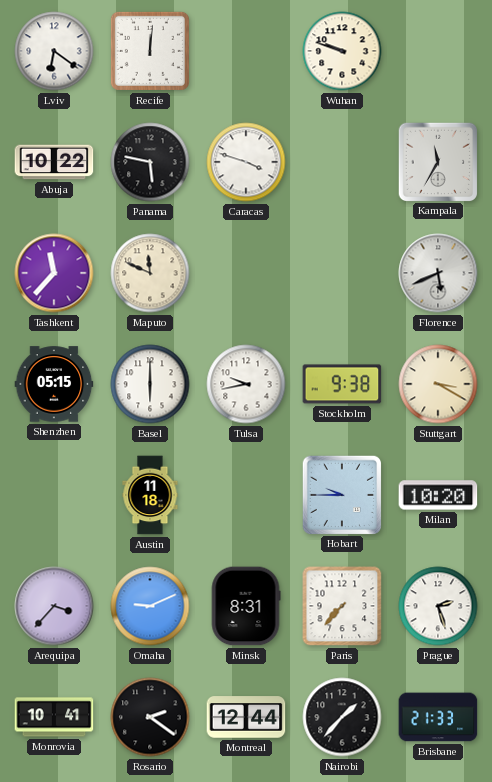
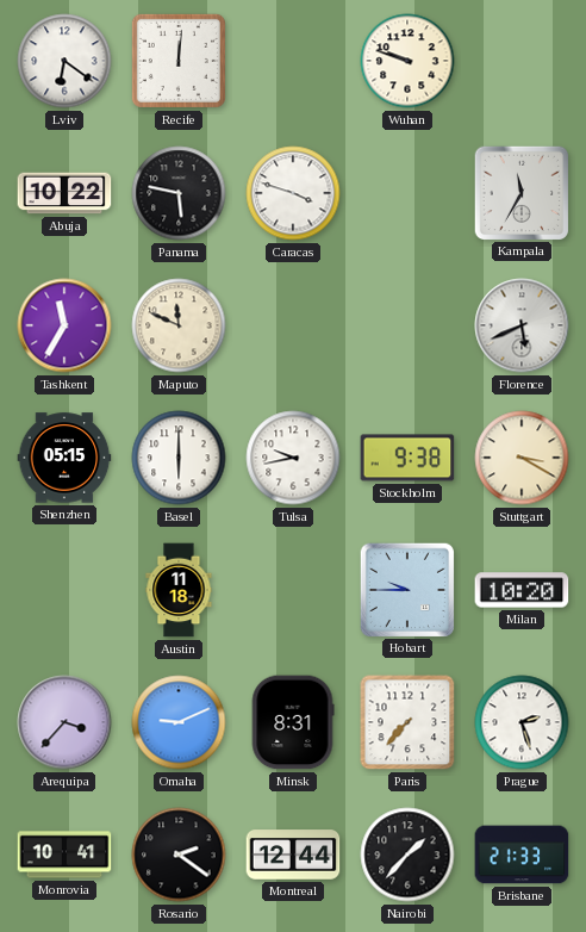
Tashkent: 11:37 -> 11:35 (64, 325)
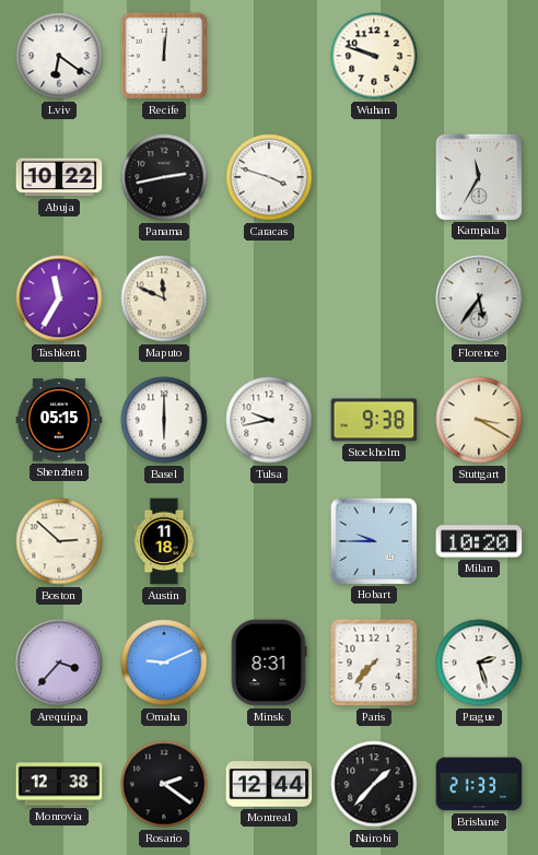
Panama: 5:47 -> 2:43 (164, 177)
Florence: 5:41 -> 5:36 (479, 298)
Boston: none -> 2:52 (59, 541)
Monrovia: 10:41 -> 12:38 (59, 784)
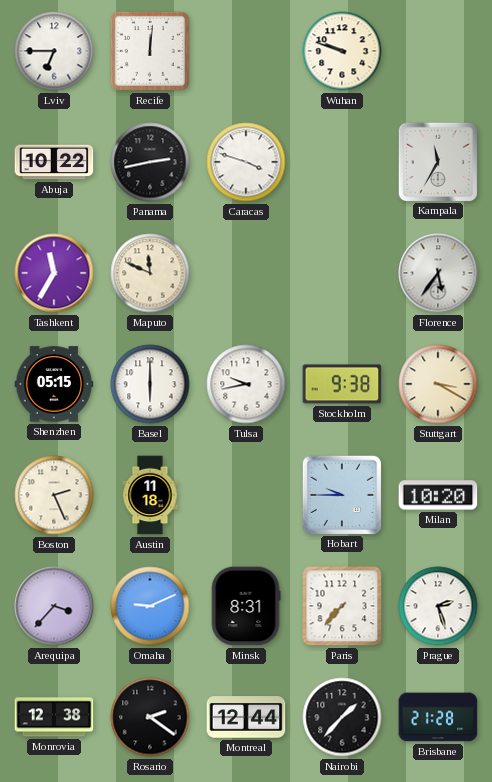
Lviv: 6:21 -> 6:45 (54, 51)
Boston: 2:52 -> 2:26 (54, 495)
Brisbane: 21:33 -> 21:28 (438, 717)
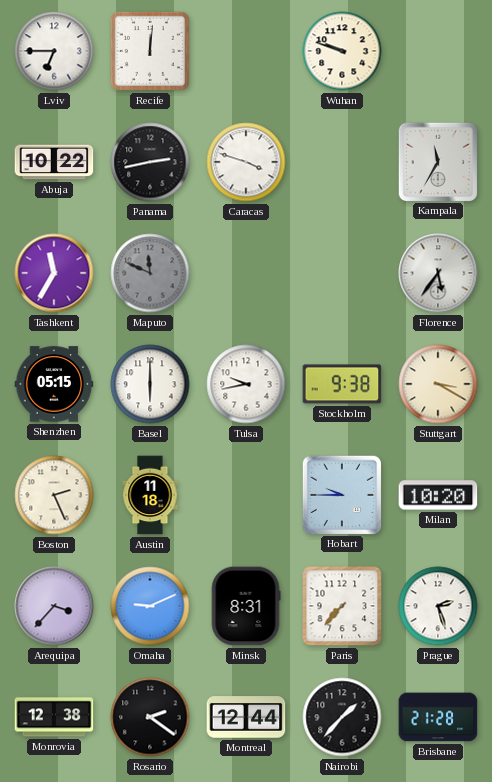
Maputo dial: cream -> grey (150, 273)
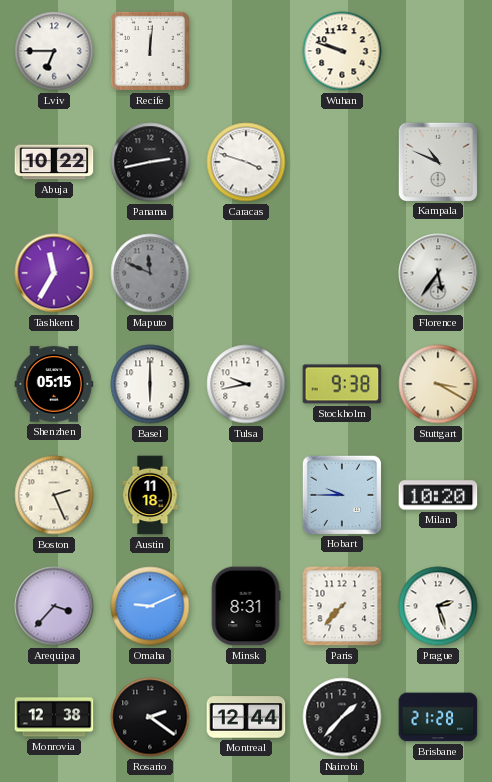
Kampala: 11:35 -> 10:49 (437, 161)
